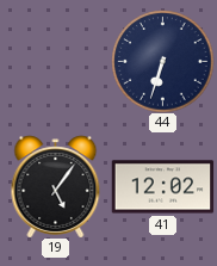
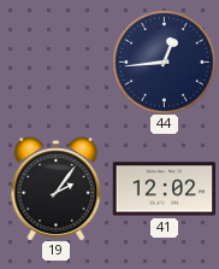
44: 6:33 -> 12:44 (164, 62)
19: 5:06 -> 2:06 (57, 188)
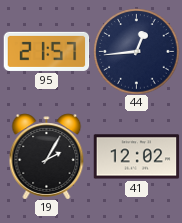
95: none -> 21:57 (46, 51)
19: 2:06 -> 2:05 (47, 156)
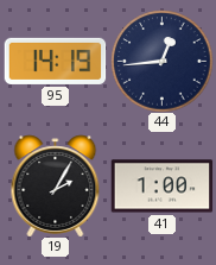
95: 21:57 -> 14:19 (55, 61)
41: 12:02 -> 1:00 (161, 187)
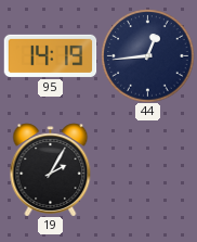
41: 1:00 -> none (161, 187)
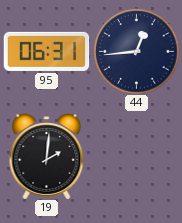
95: 14:19 -> 06:31 (46, 51)
19: 2:05 -> 2:01 (47, 156)
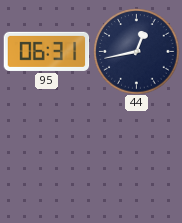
44: 12:44 -> 12:43 (136, 51)
19: 2:01 -> none (47, 156)
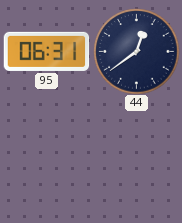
44: 12:43 -> 12:39 (136, 51)
